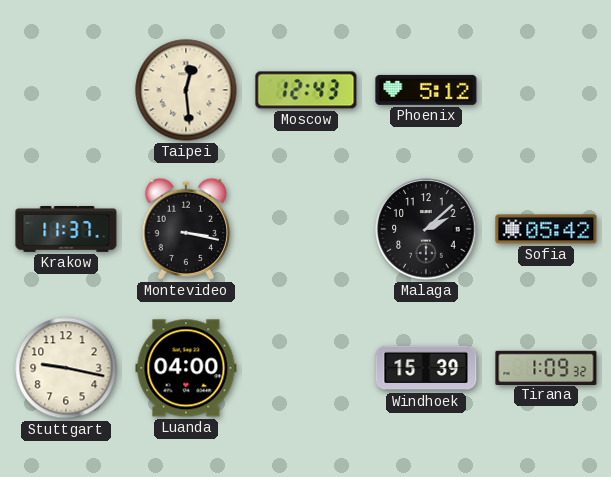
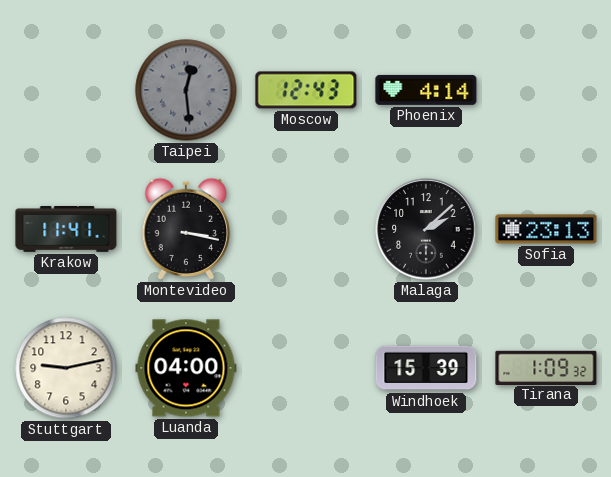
Taipei dial: cream -> grey (186, 90)
Phoenix: 5:12 -> 4:14 (426, 90)
Krakow: 11:37 -> 11:41 (66, 230)
Sofia: 05:42 -> 23:13 (546, 229)
Stuttgart: 9:17 -> 9:13 (66, 368)
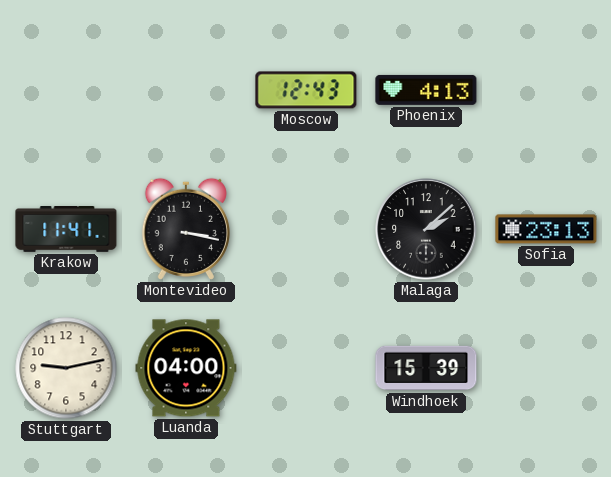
Taipei: 12:29 -> none (186, 90)
Phoenix: 4:14 -> 4:13 (426, 90)
Tirana: 1:09 -> none (546, 367)
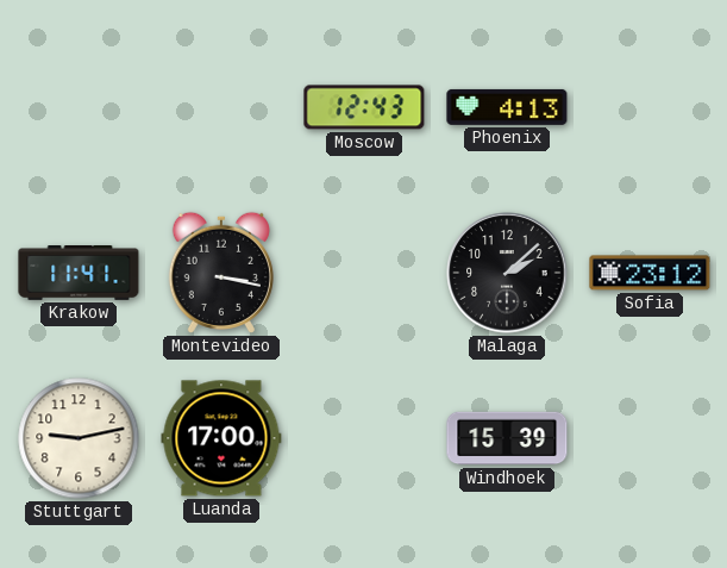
Sofia: 23:13 -> 23:12 (650, 273)
Luanda: 04:00 -> 17:00 (221, 438)
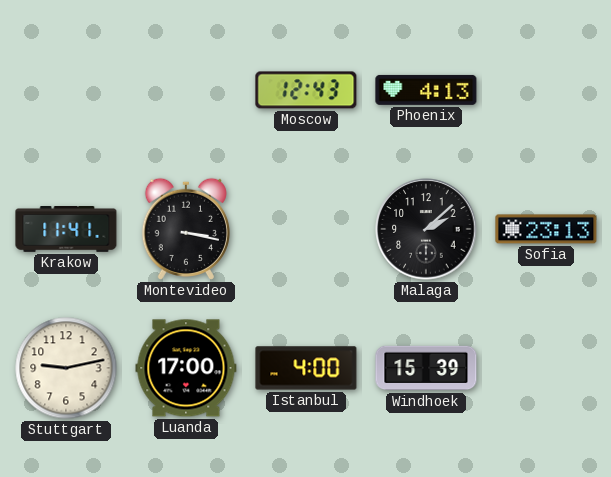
Sofia: 23:12 -> 23:13 (546, 229)
Istanbul: none -> 4:00 (306, 368)
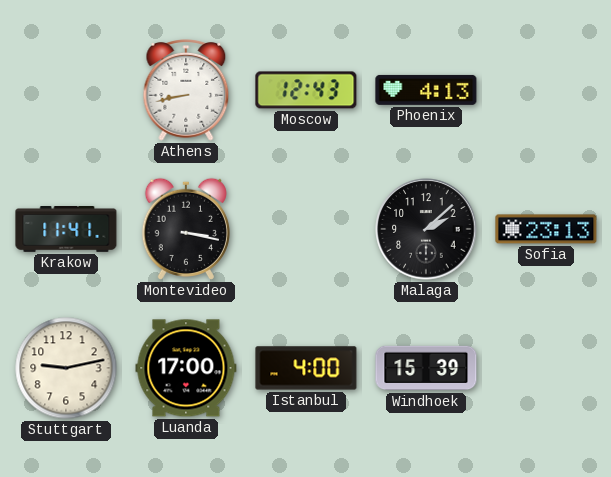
Athens: none -> 8:43 (186, 91)
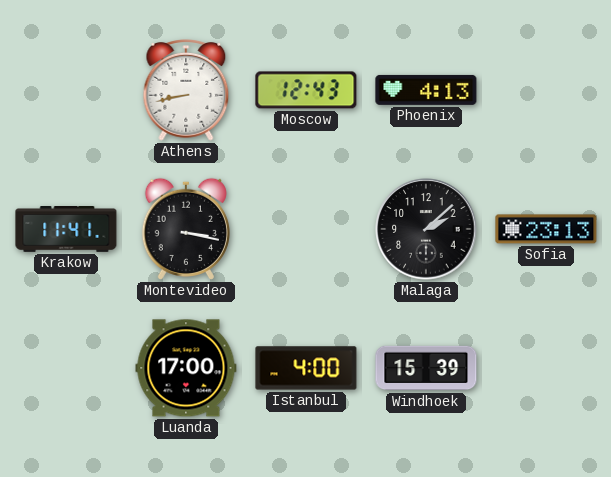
Stuttgart: 9:13 -> none (66, 368)
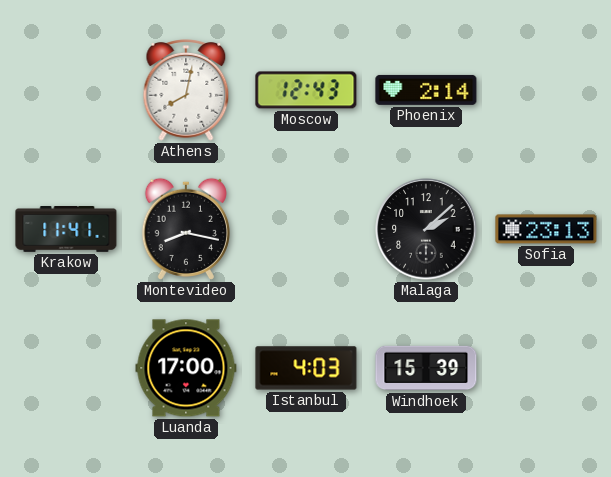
Athens: 8:43 -> 8:02 (186, 91)
Phoenix: 4:13 -> 2:14 (426, 90)
Montevideo: 3:17 -> 8:17 (186, 229)
Istanbul: 4:00 -> 4:03 (306, 368)
